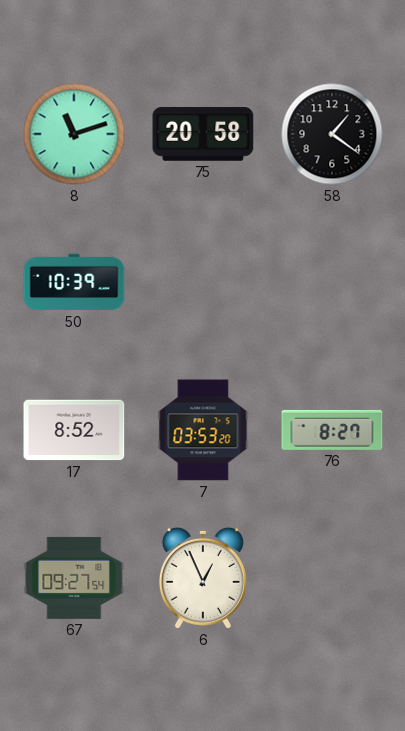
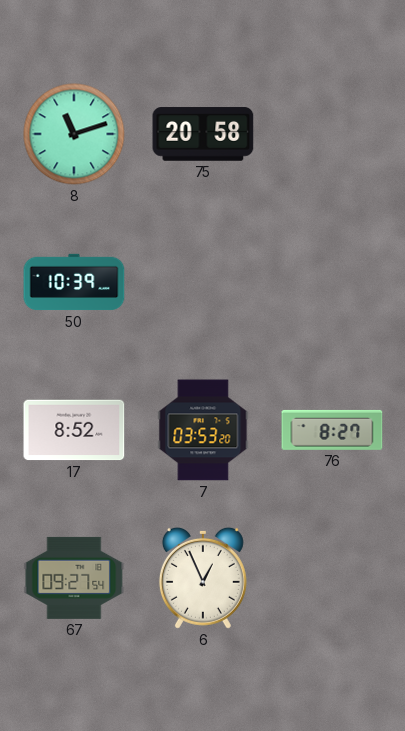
58: 1:21 -> none (332, 134)
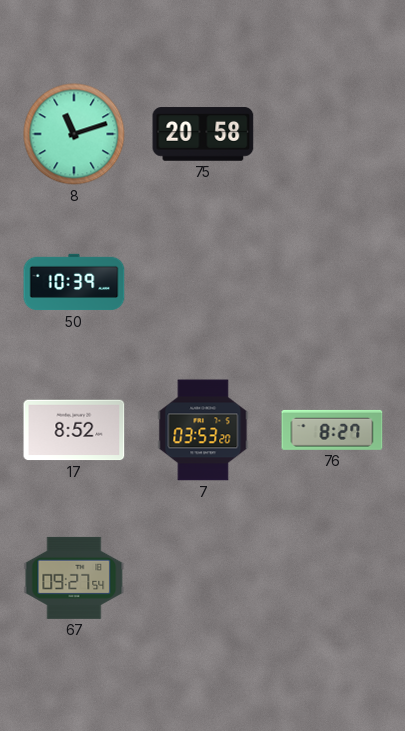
6: 12:56 -> none (203, 578)
